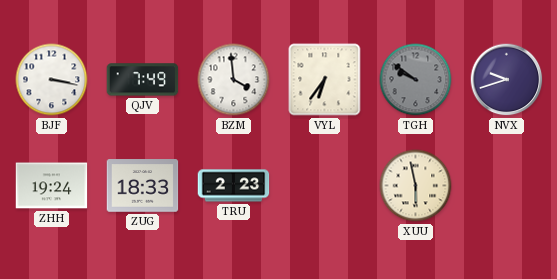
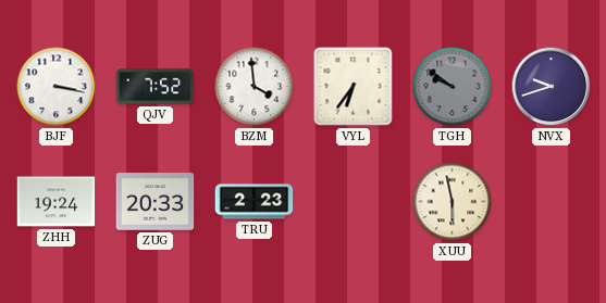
QJV: 7:49 -> 7:52 (156, 87)
ZUG: 18:33 -> 20:33 (156, 202)
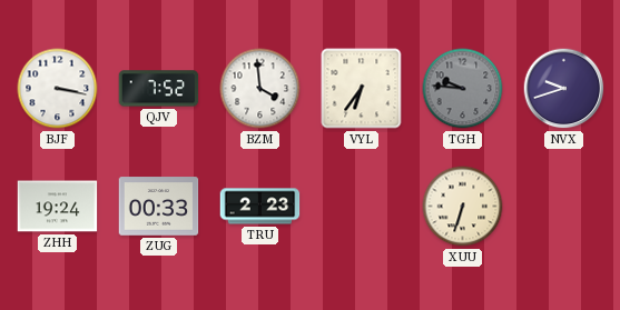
TGH: 9:51 -> 9:46 (463, 89)
ZUG: 20:33 -> 00:33 (159, 207)
XUU: 5:58 -> 6:33 (463, 207)
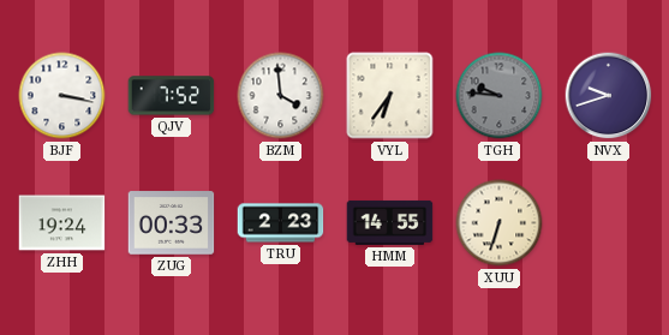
HMM: none -> 14:55 (390, 222)
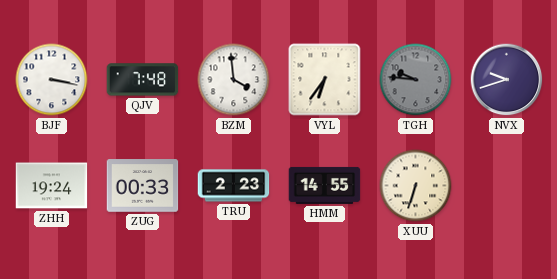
QJV: 7:52 -> 7:48 (143, 80)
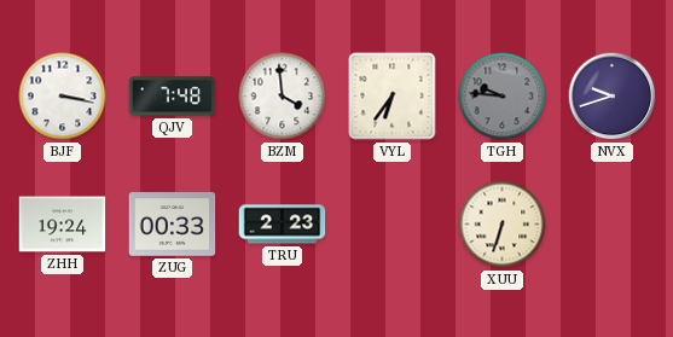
HMM: 14:55 -> none (325, 185)
